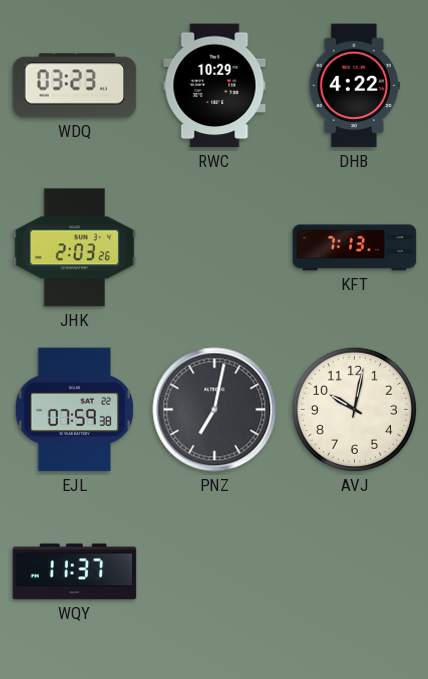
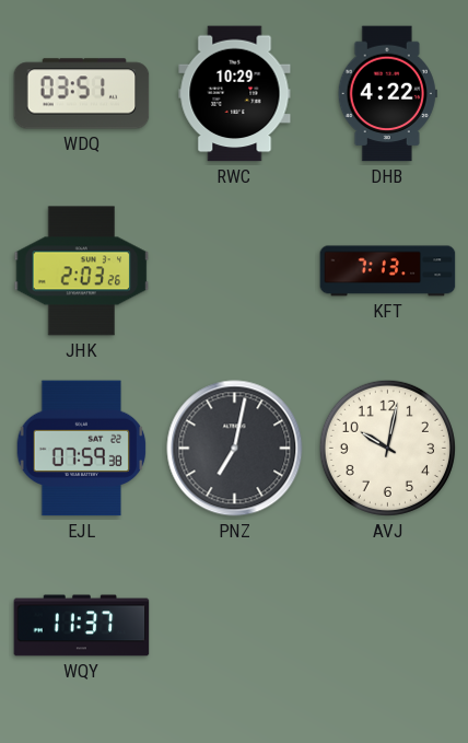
WDQ: 03:23 -> 03:51 (82, 94)
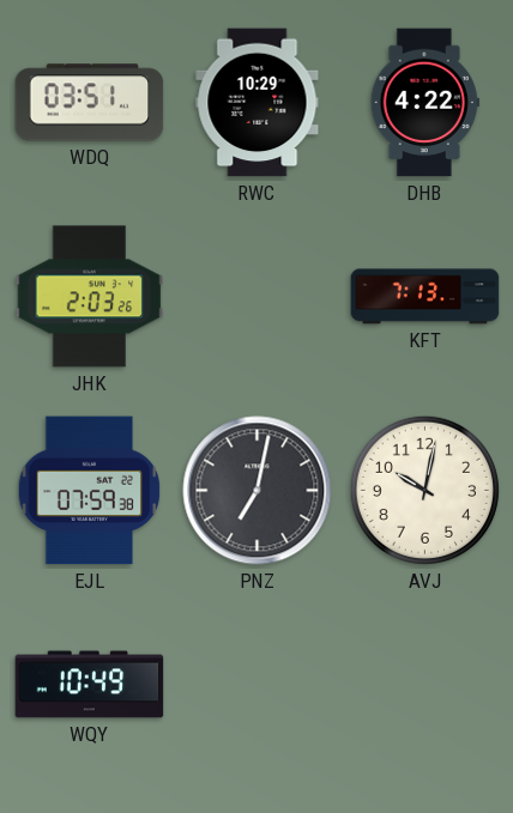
WQY: 11:37 -> 10:49 (90, 685)
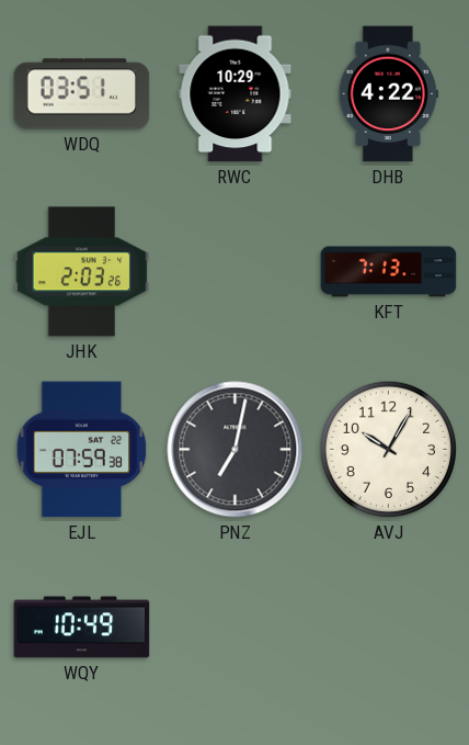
AVJ: 10:02 -> 10:05 (388, 449)
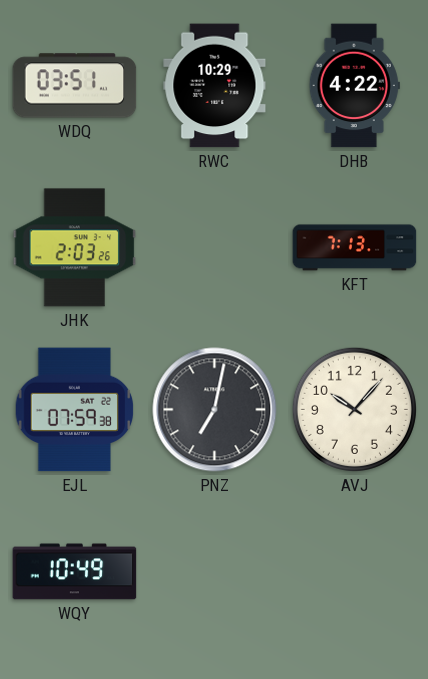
AVJ: 10:05 -> 10:07 (354, 409)
